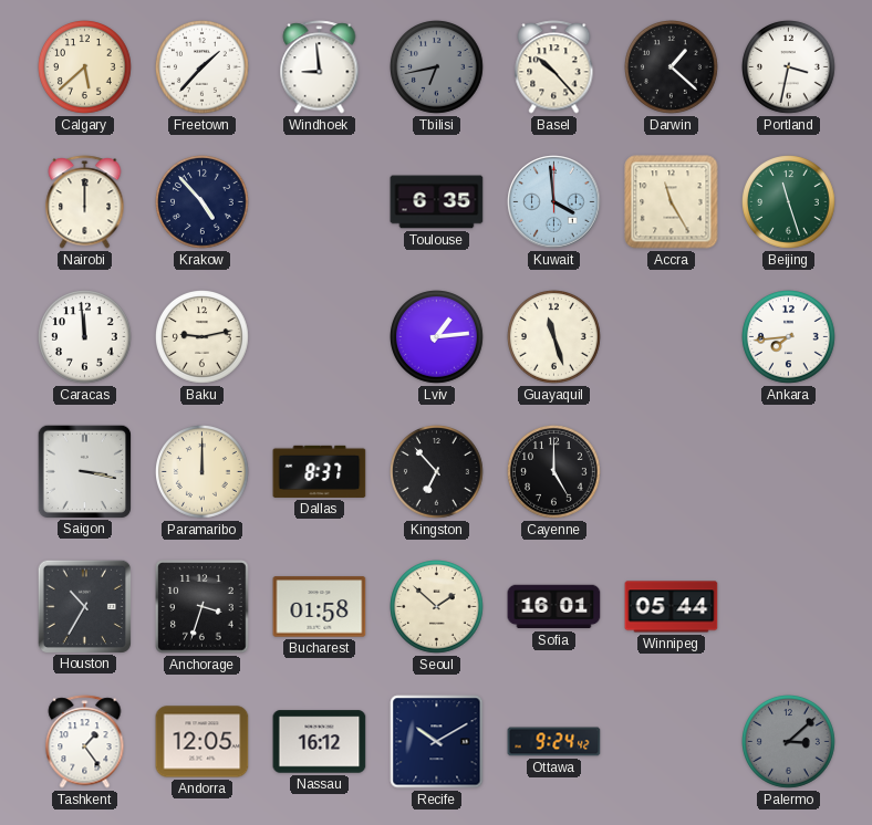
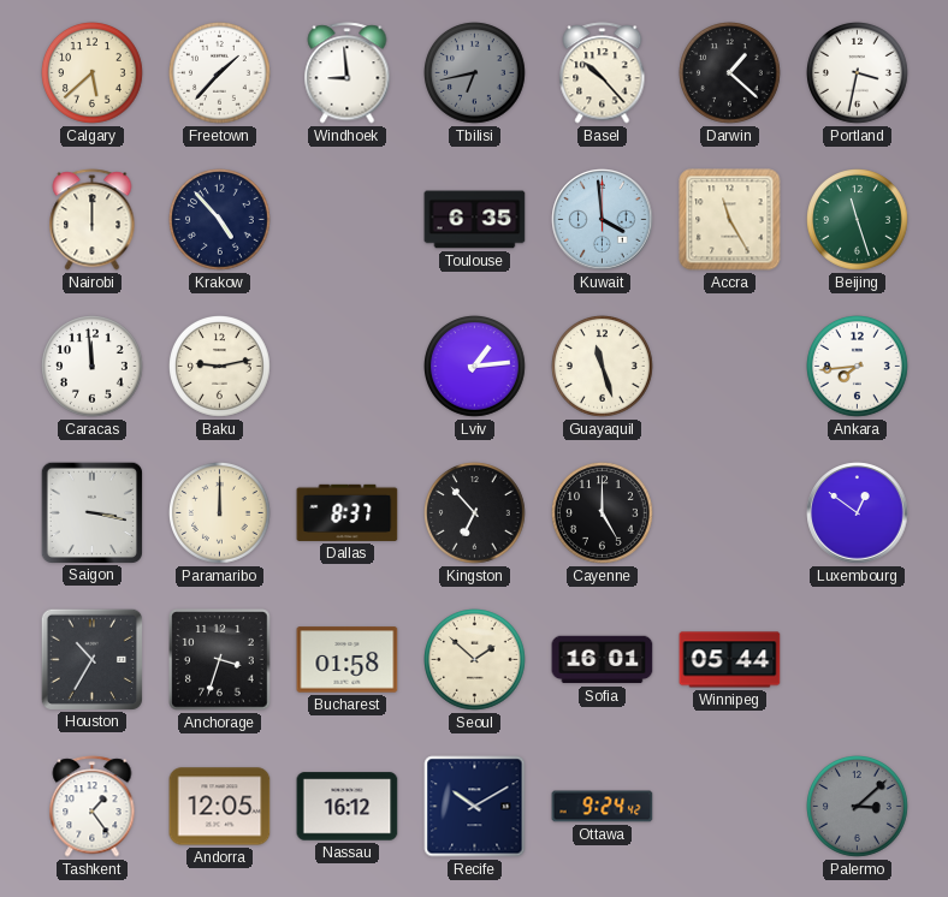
Luxembourg: none -> 12:51 (858, 513)
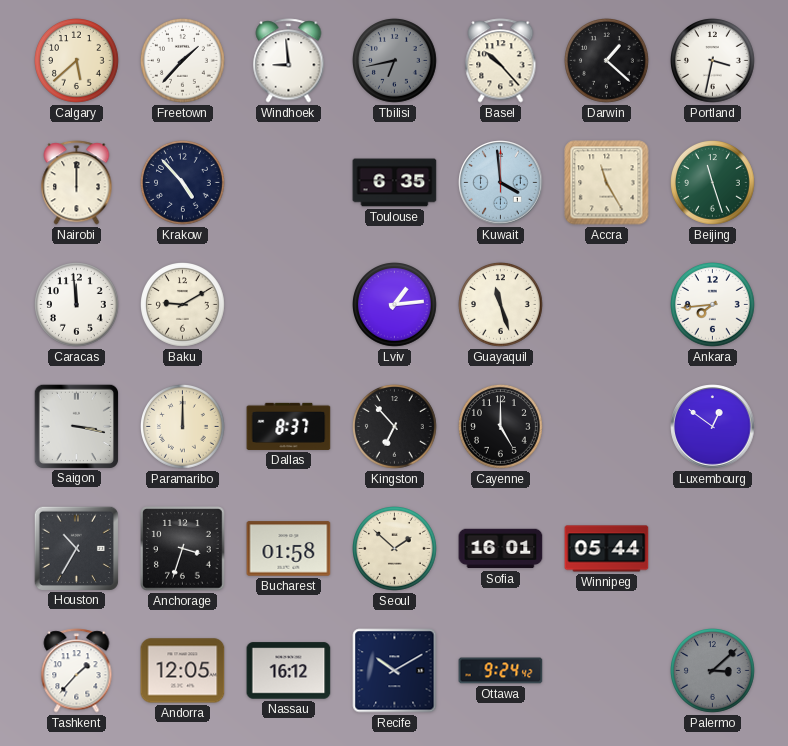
Baku: 9:13 -> 9:10 (183, 305)
Tashkent: 1:24 -> 1:37 (77, 671)
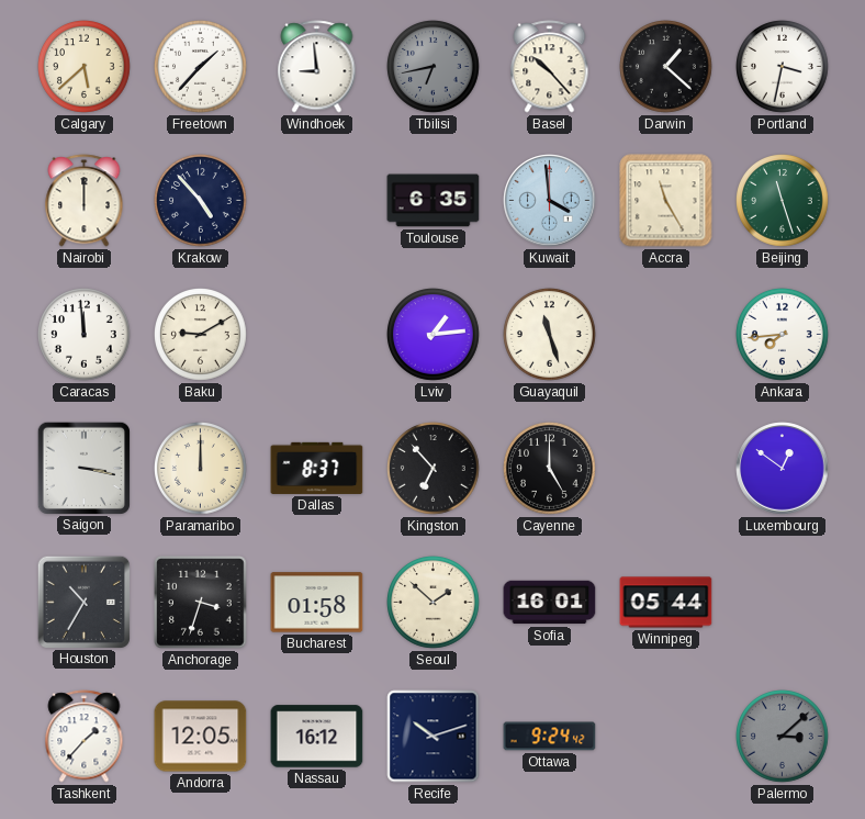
Recife: 10:10 -> 10:12 (434, 737)
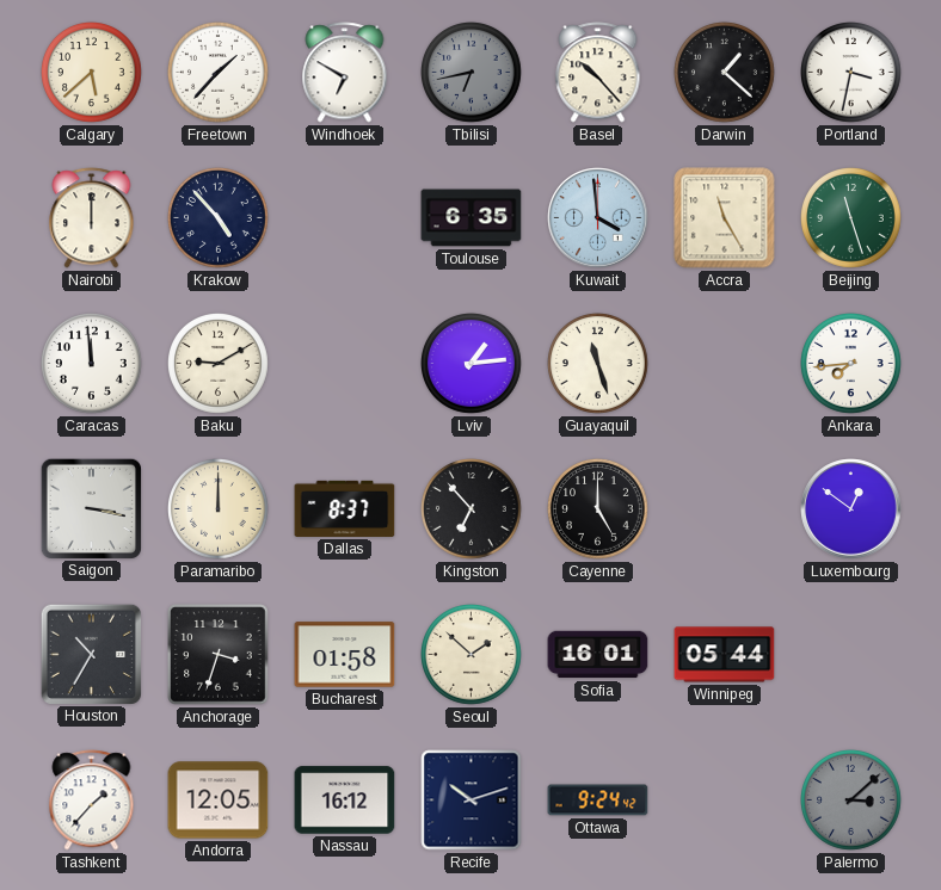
Windhoek: 8:59 -> 6:50 (345, 73)
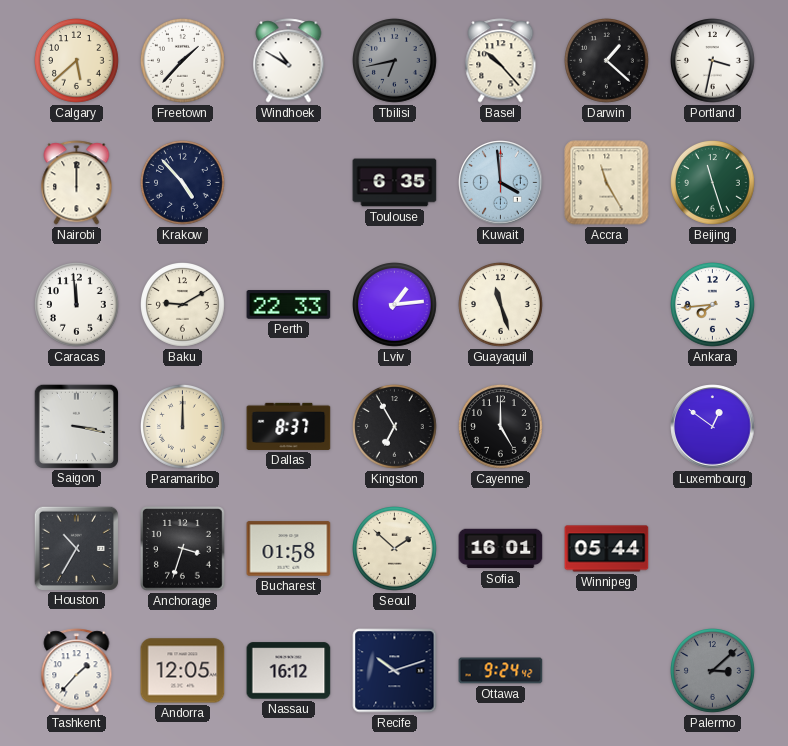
Windhoek: 6:50 -> 10:50 (289, 61)
Perth: none -> 22:33 (289, 305)
Kingston: 6:53 -> 6:55 (395, 427)
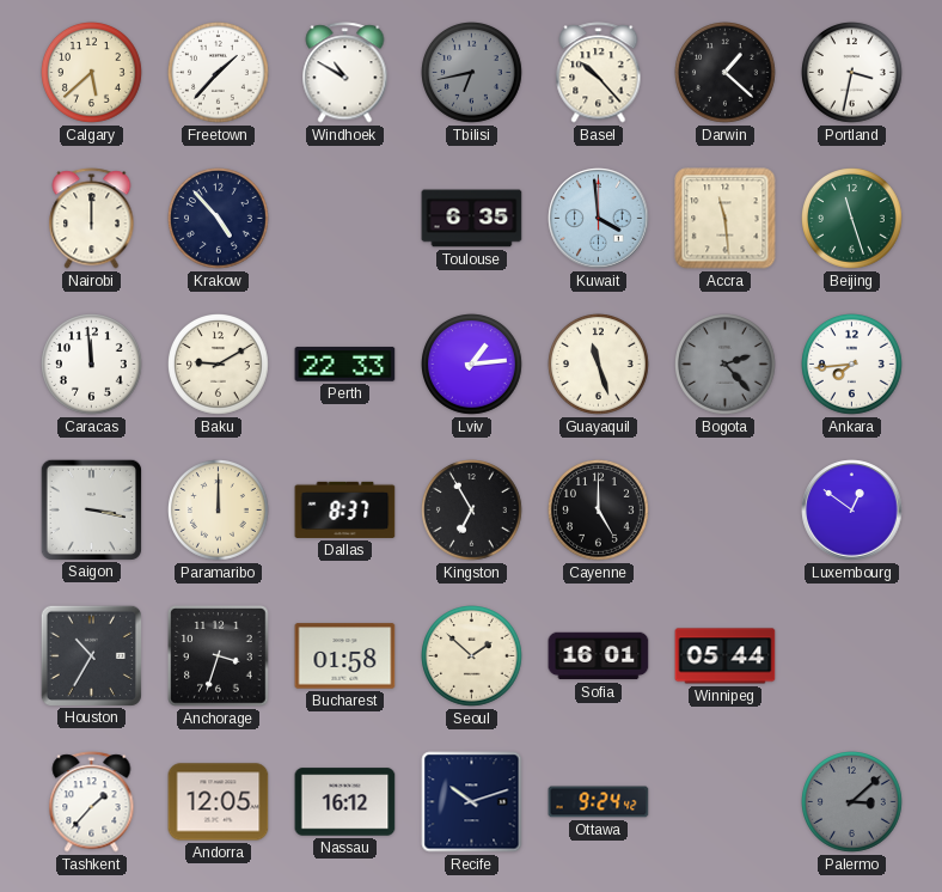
Accra: 11:25 -> 11:29 (726, 219)
Bogota: none -> 2:23 (726, 365)
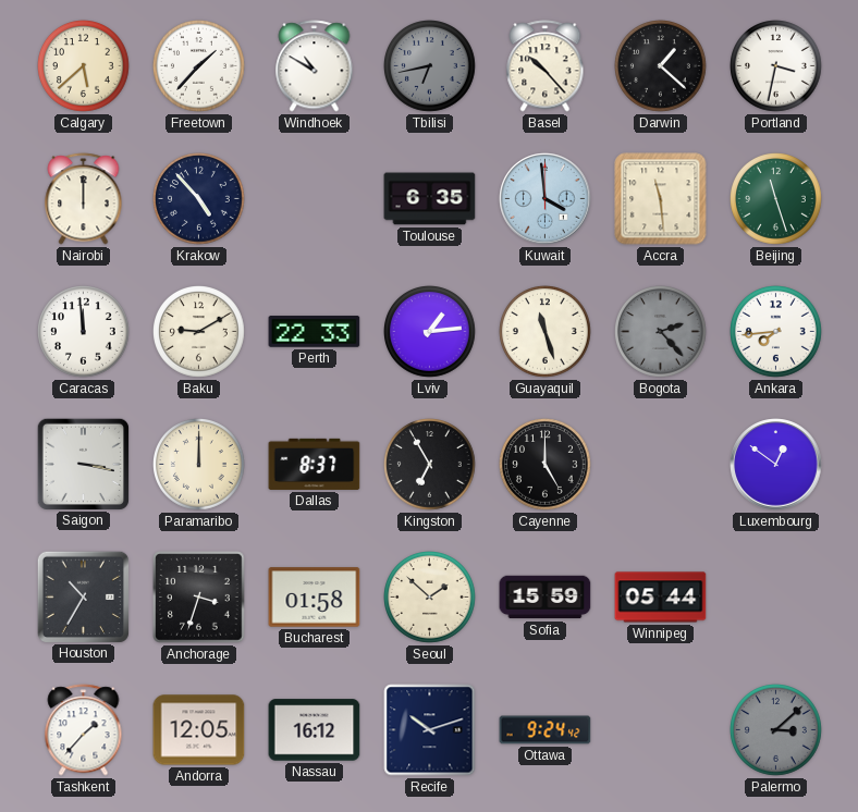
Sofia: 16:01 -> 15:59 (546, 598)
